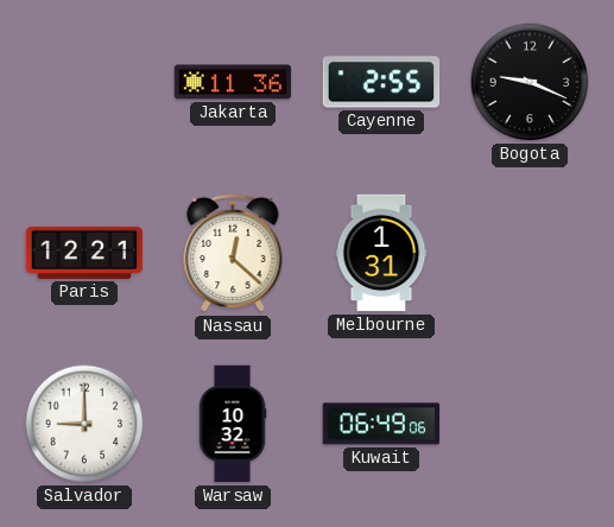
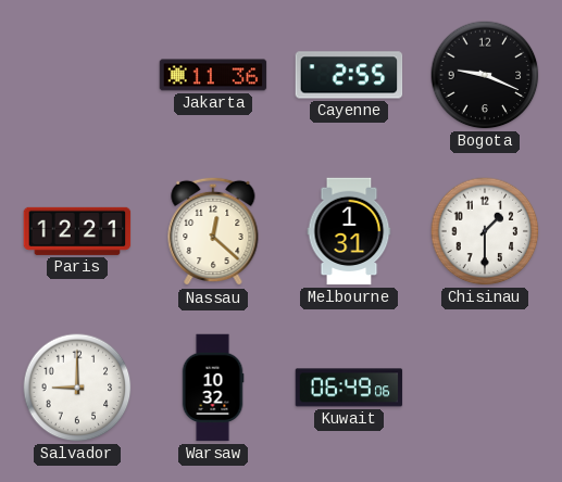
Chisinau: none -> 1:30 (485, 231)
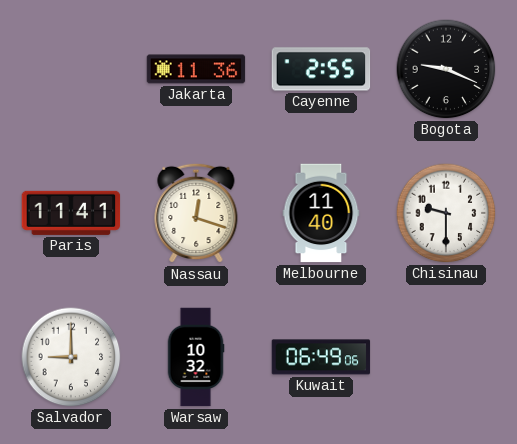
Paris: 12:21 -> 11:41 (71, 213)
Nassau: 12:22 -> 12:18 (196, 213)
Melbourne: 1:31 -> 11:40 (321, 213)
Chisinau: 1:30 -> 9:30 (446, 213)
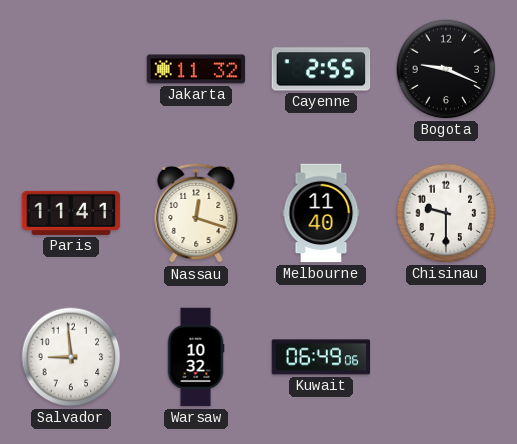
Jakarta: 11:36 -> 11:32 (196, 69)
Salvador: 9:00 -> 8:59 (71, 357)
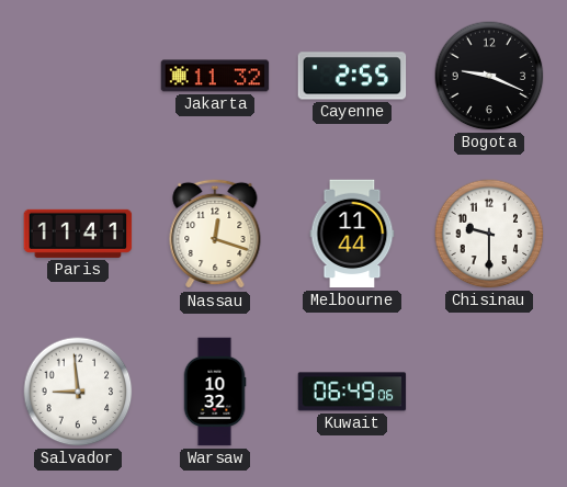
Melbourne: 11:40 -> 11:44 (352, 234)
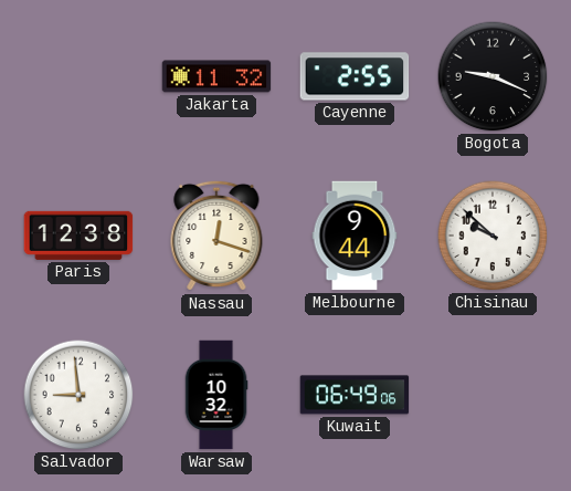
Paris: 11:41 -> 12:38 (78, 236)
Melbourne: 11:44 -> 9:44 (355, 236)
Chisinau: 9:30 -> 9:52 (493, 236)
